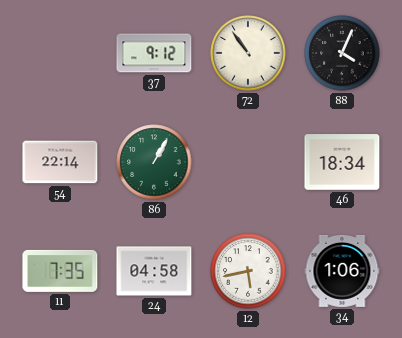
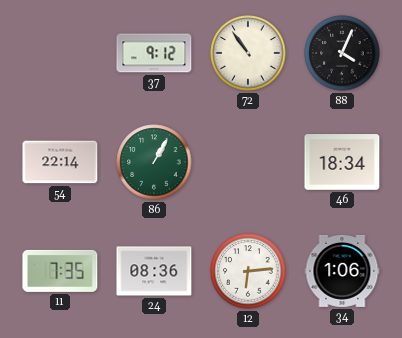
24: 04:58 -> 08:36 (154, 271)
12: 5:43 -> 6:14 (248, 271)
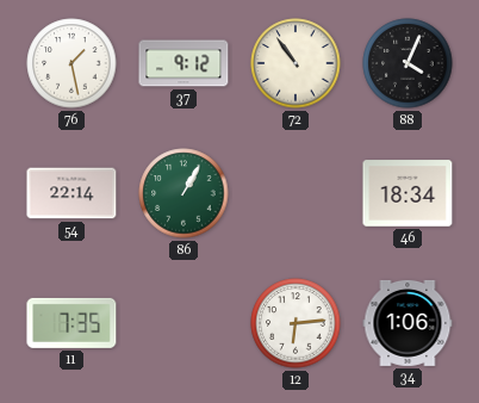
76: none -> 1:28 (71, 63)
24: 08:36 -> none (154, 271)
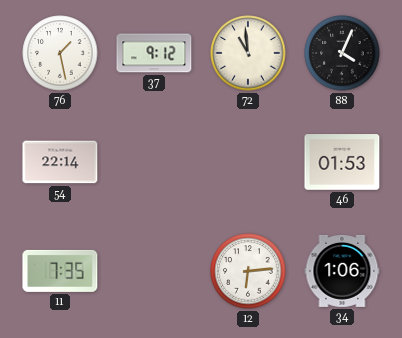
72: 10:54 -> 10:59 (248, 53)
86: 1:05 -> none (183, 193)
46: 18:34 -> 01:53 (342, 162)
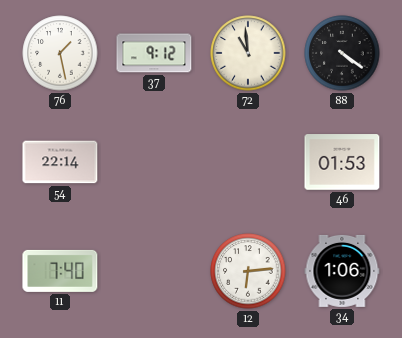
88: 4:04 -> 4:21 (342, 53)
11: 7:35 -> 7:40 (60, 271)
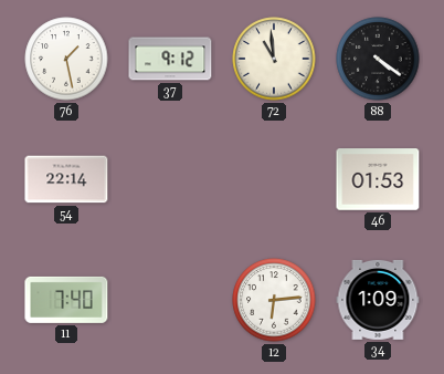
34: 1:06 -> 1:09 (378, 300)
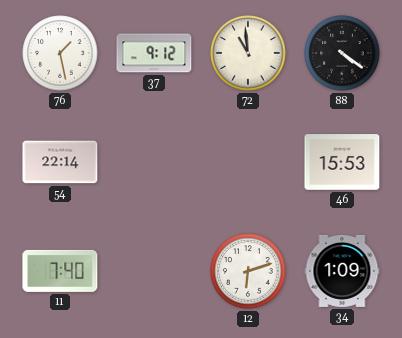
46: 01:53 -> 15:53 (342, 162)
12: 6:14 -> 6:12 (248, 271)
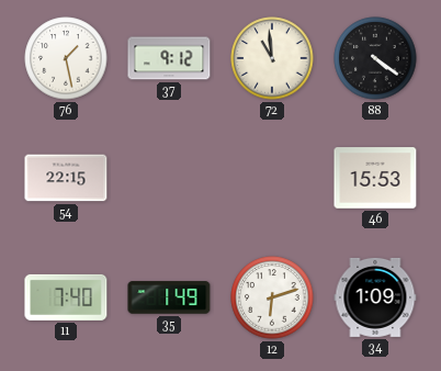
54: 22:14 -> 22:15 (66, 178)
35: none -> 1:49 (169, 297)
